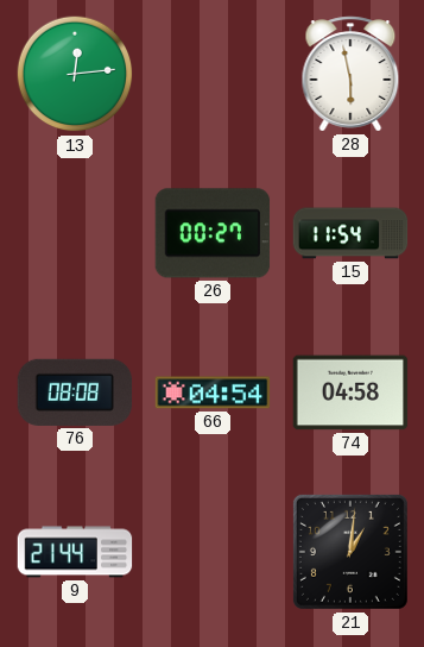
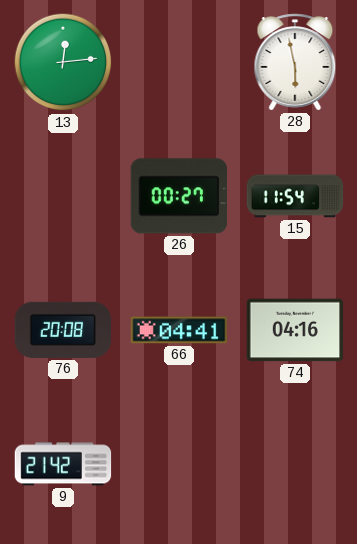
76: 08:08 -> 20:08 (63, 330)
66: 04:54 -> 04:41 (179, 330)
74: 04:58 -> 04:16 (295, 330)
9: 21:44 -> 21:42 (63, 464)
21: 1:01 -> none (350, 552)
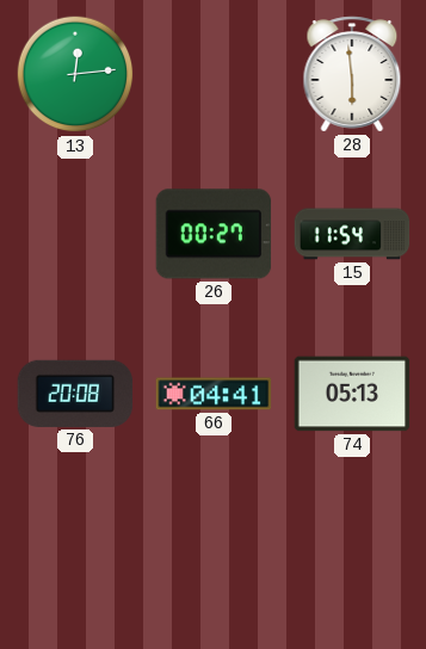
28: 5:58 -> 5:59 (352, 74)
74: 04:16 -> 05:13 (352, 394)
9: 21:42 -> none (63, 464)
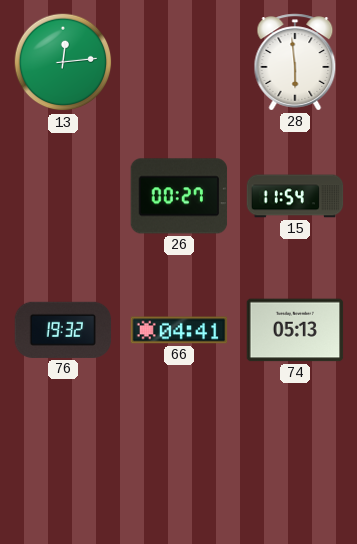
76: 20:08 -> 19:32 (63, 330)
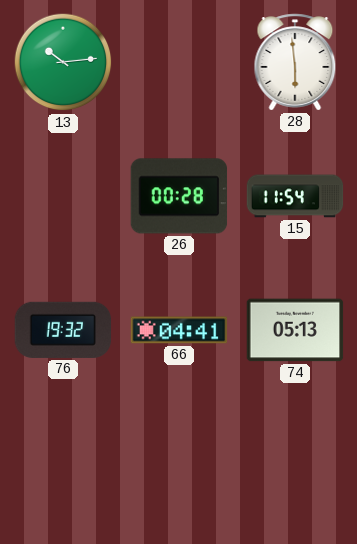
13: 12:14 -> 10:14 (63, 62)
26: 00:27 -> 00:28 (179, 196)
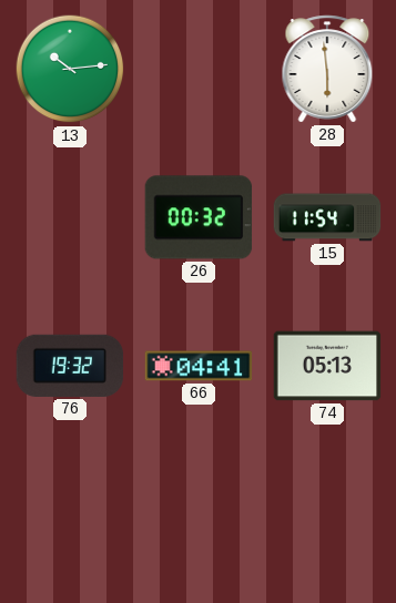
26: 00:28 -> 00:32 (199, 217)
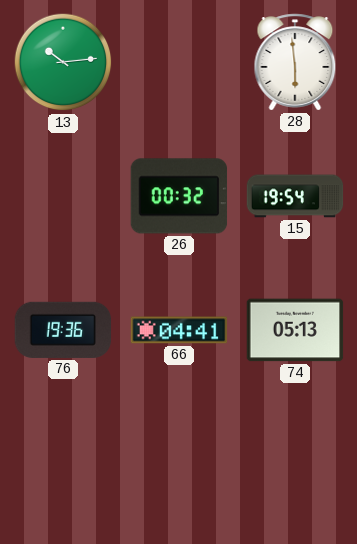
15: 11:54 -> 19:54 (295, 196)
76: 19:32 -> 19:36 (63, 330)
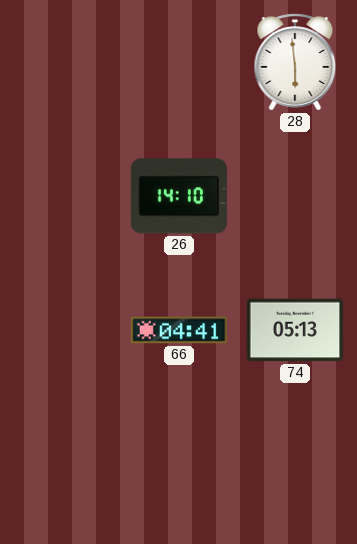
13: 10:14 -> none (63, 62)
26: 00:32 -> 14:10 (179, 196)
15: 19:54 -> none (295, 196)
76: 19:36 -> none (63, 330)
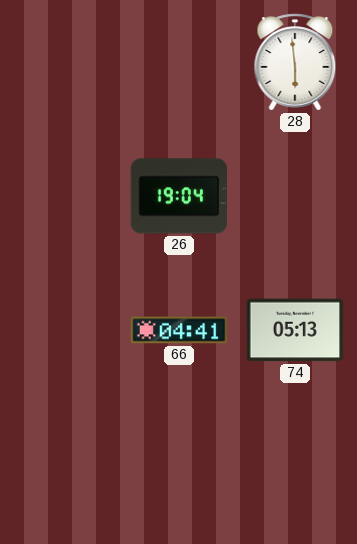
26: 14:10 -> 19:04 (179, 196)
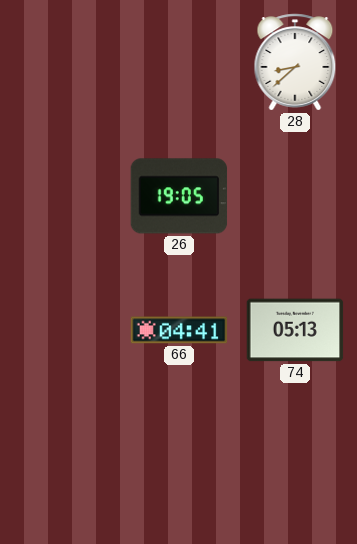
28: 5:59 -> 8:38 (295, 62)
26: 19:04 -> 19:05 (179, 196)
